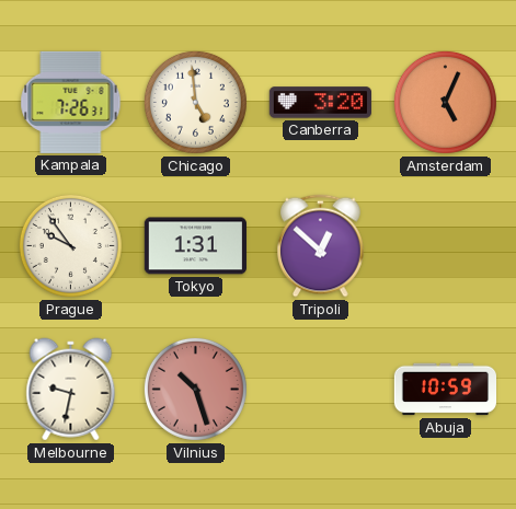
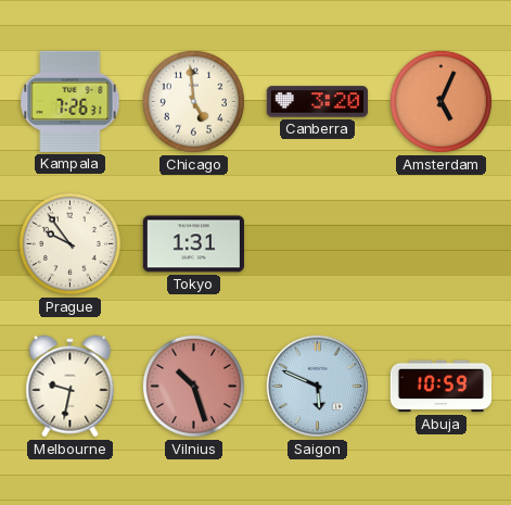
Tripoli: 12:52 -> none (321, 246)
Saigon: none -> 5:49 (317, 386)
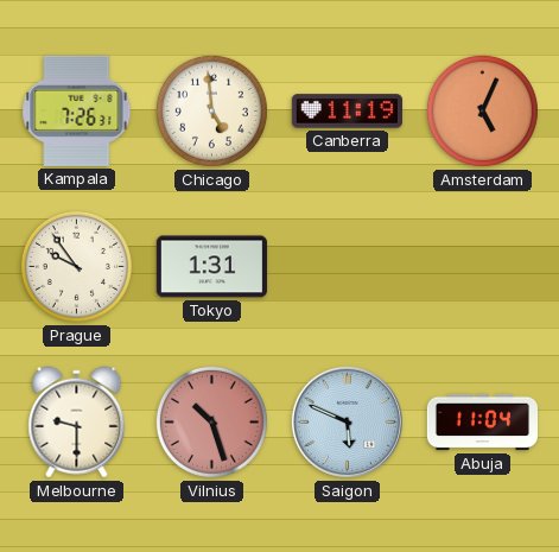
Canberra: 3:20 -> 11:19 (347, 112)
Melbourne: 9:32 -> 9:30 (77, 423)
Abuja: 10:59 -> 11:04 (482, 423)
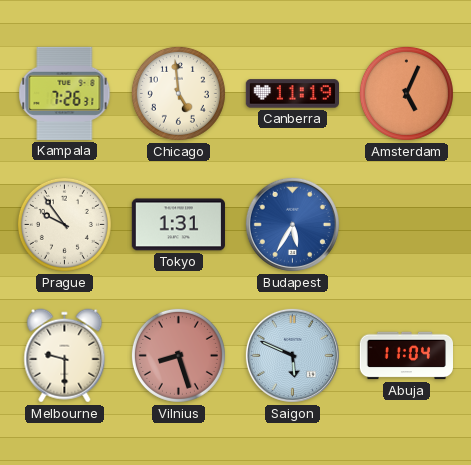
Budapest: none -> 5:35 (292, 224)
Vilnius: 10:27 -> 8:27 (178, 355)
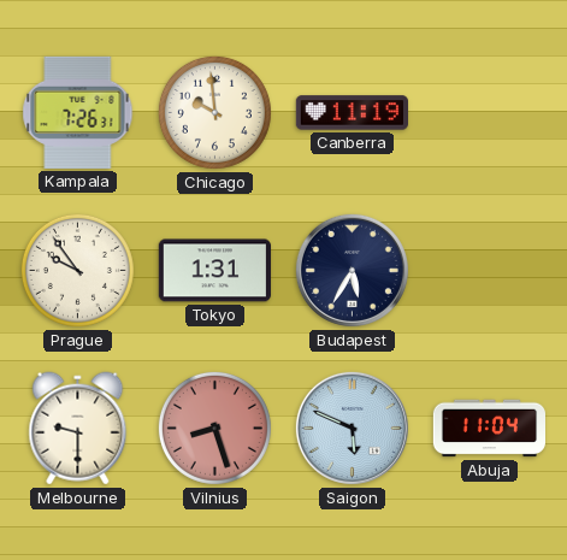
Chicago: 4:59 -> 9:59 (214, 112)
Amsterdam: 5:04 -> none (406, 93)
Budapest dial: blue -> navy (352, 270)
